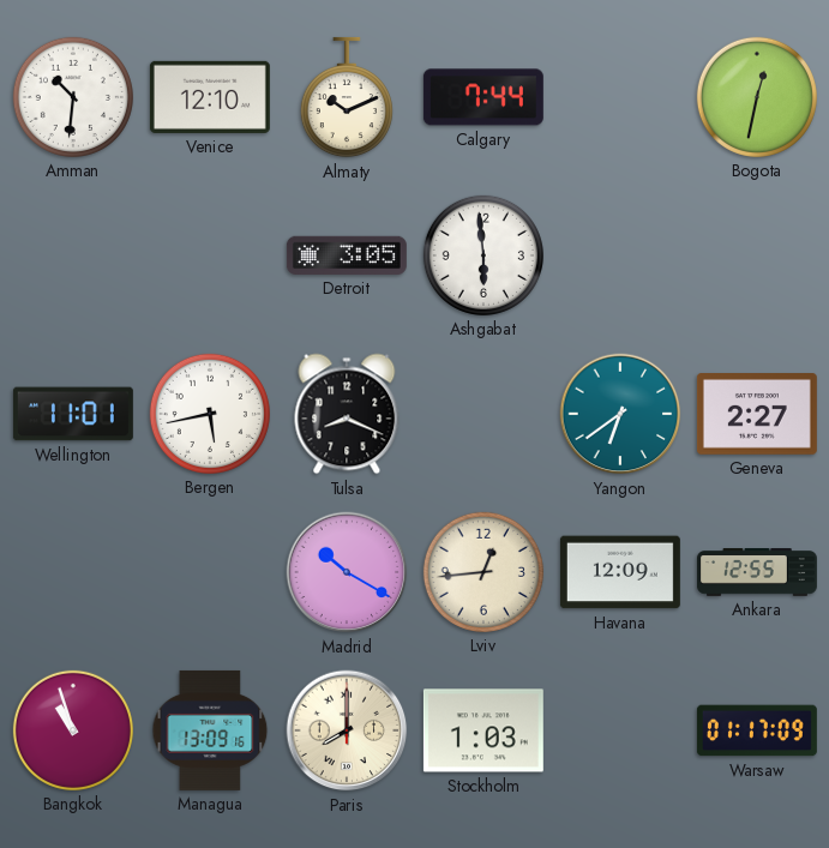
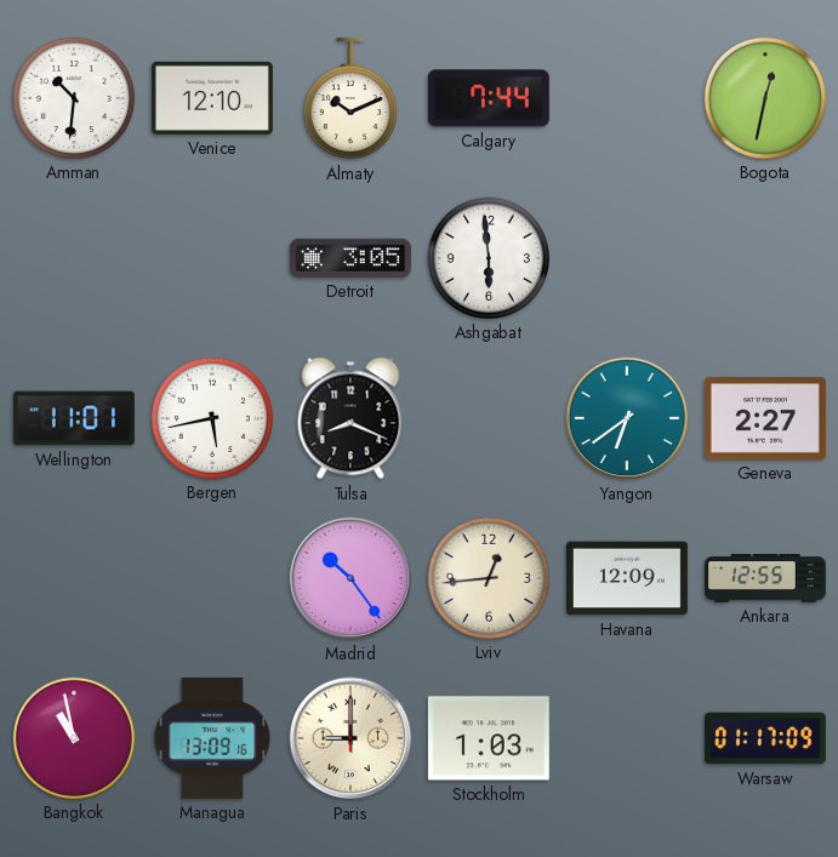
Madrid: 10:20 -> 10:24 (350, 578)
Bangkok: 10:57 -> 10:58 (74, 738)
Paris: 8:00 -> 9:00 (350, 738)
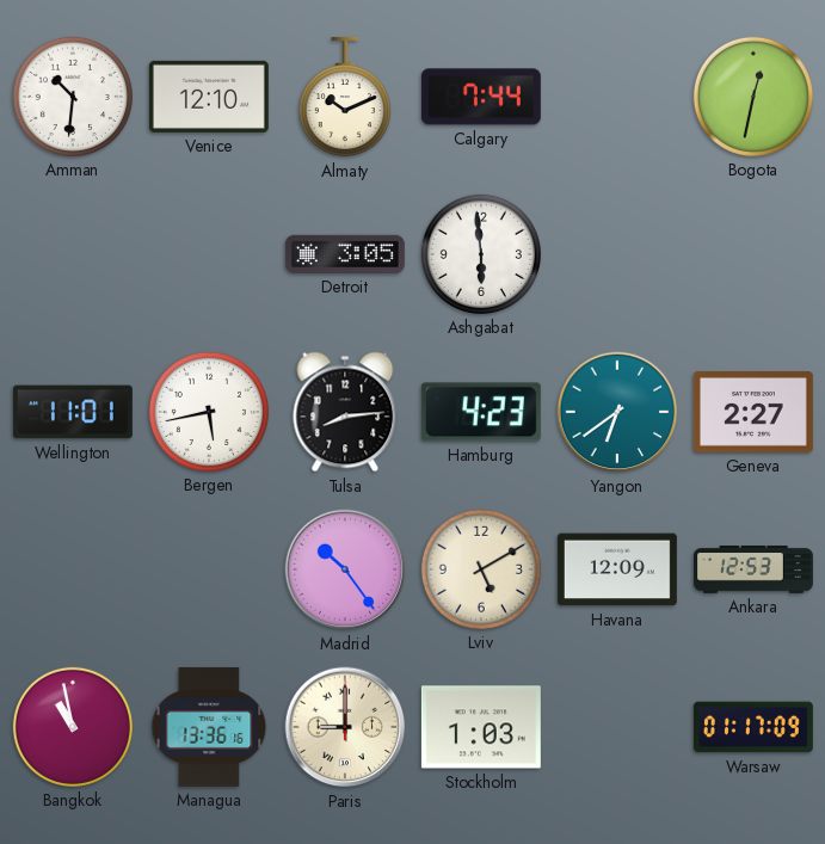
Tulsa: 8:19 -> 8:14 (345, 412)
Hamburg: none -> 4:23 (481, 412)
Lviv: 12:44 -> 5:10 (481, 569)
Ankara: 12:55 -> 12:53 (753, 571)
Managua: 13:09 -> 13:36 (209, 727)
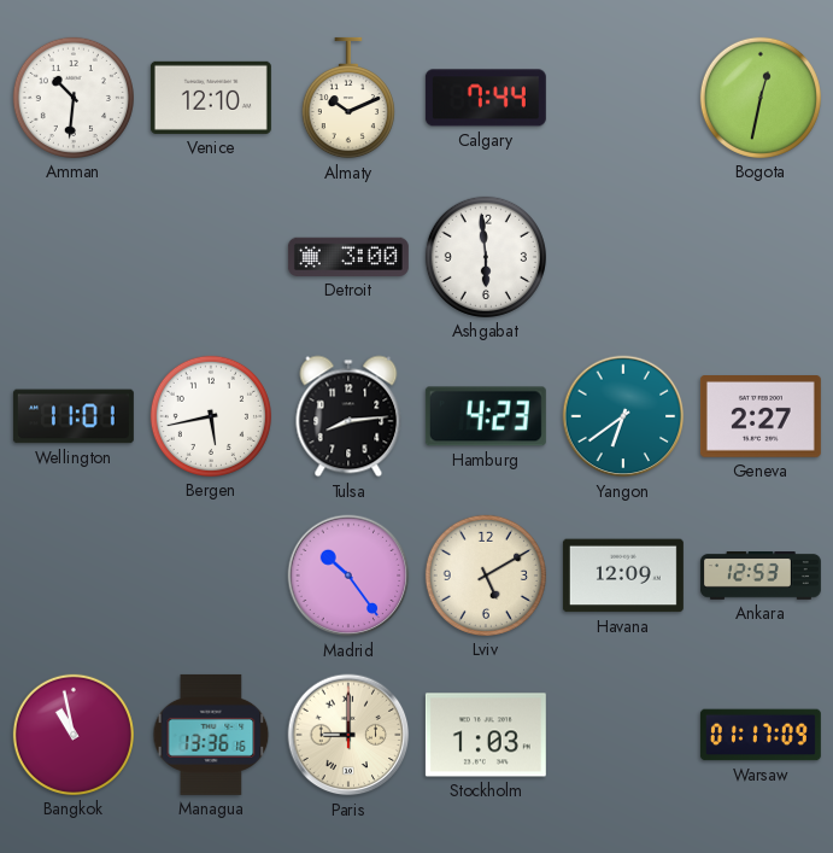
Detroit: 3:05 -> 3:00 (348, 257)
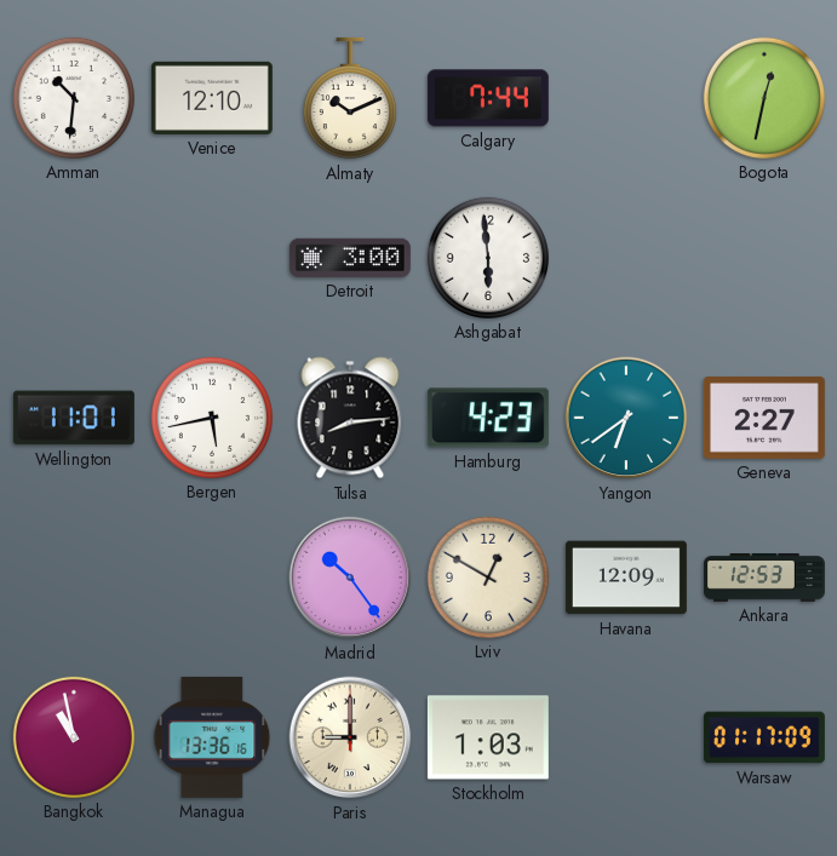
Lviv: 5:10 -> 12:50 (488, 578)
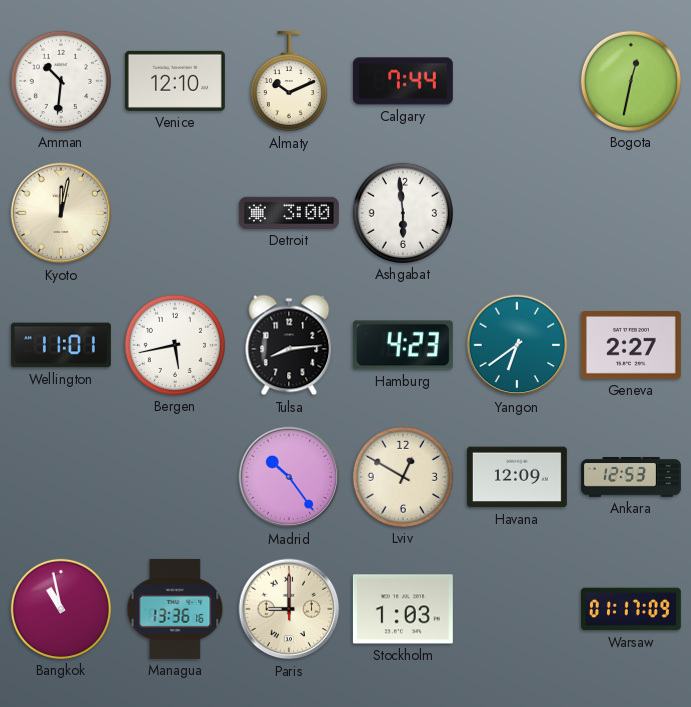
Kyoto: none -> 12:02 (61, 213)
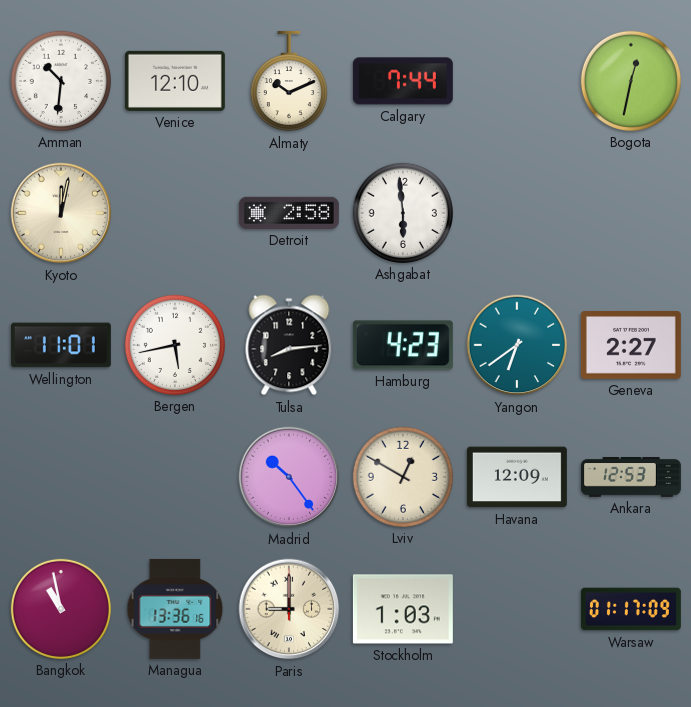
Detroit: 3:00 -> 2:58 (289, 213)
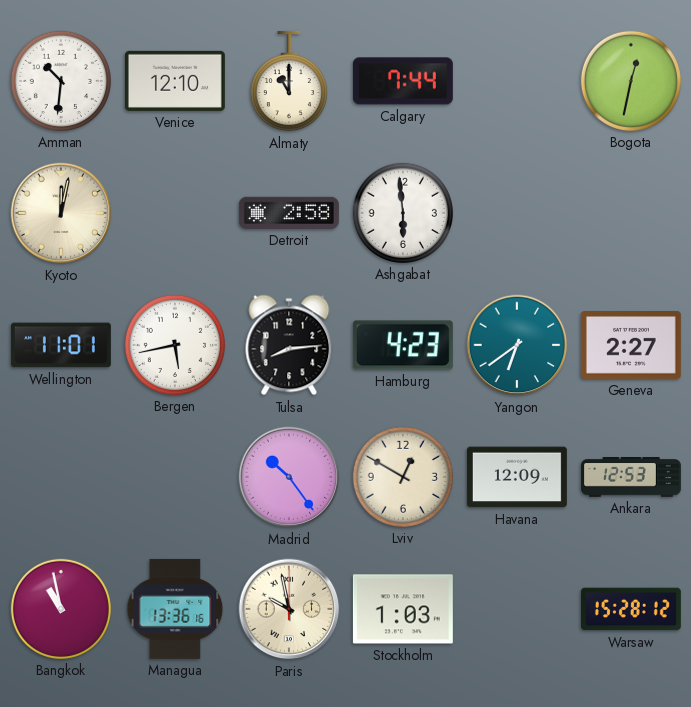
Almaty: 10:11 -> 11:00 (289, 81)
Paris: 9:00 -> 9:58 (289, 609)
Warsaw: 01:17 -> 15:28 (631, 609)
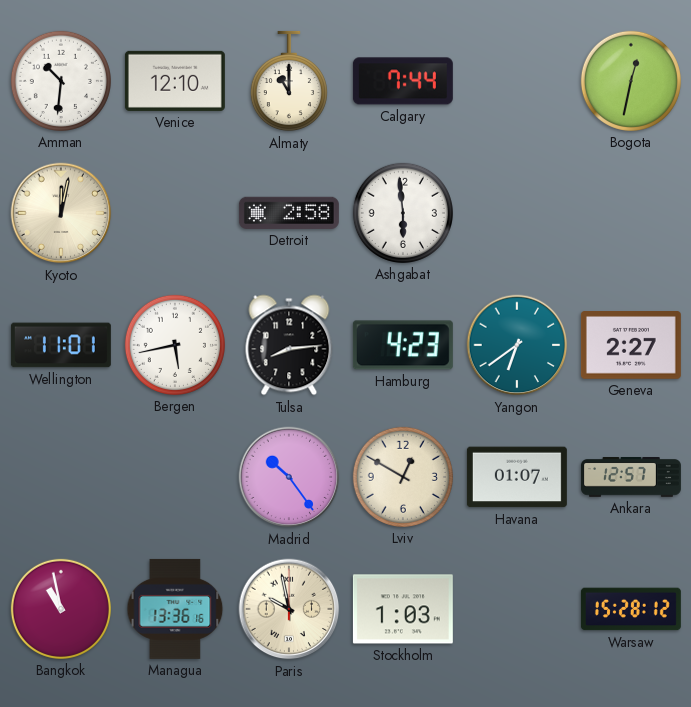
Havana: 12:09 -> 01:07 (517, 477)
Ankara: 12:53 -> 12:57 (631, 478)
